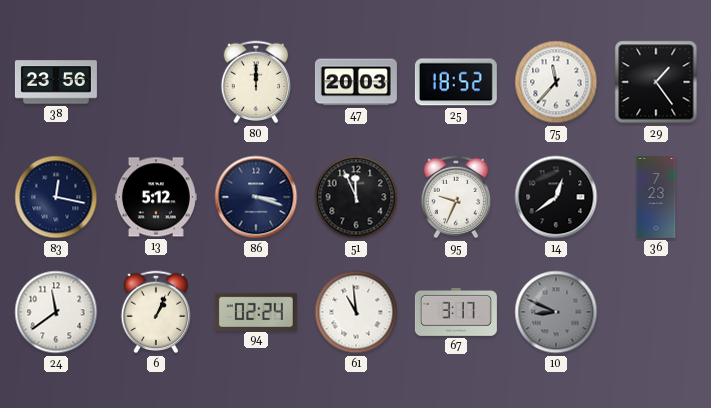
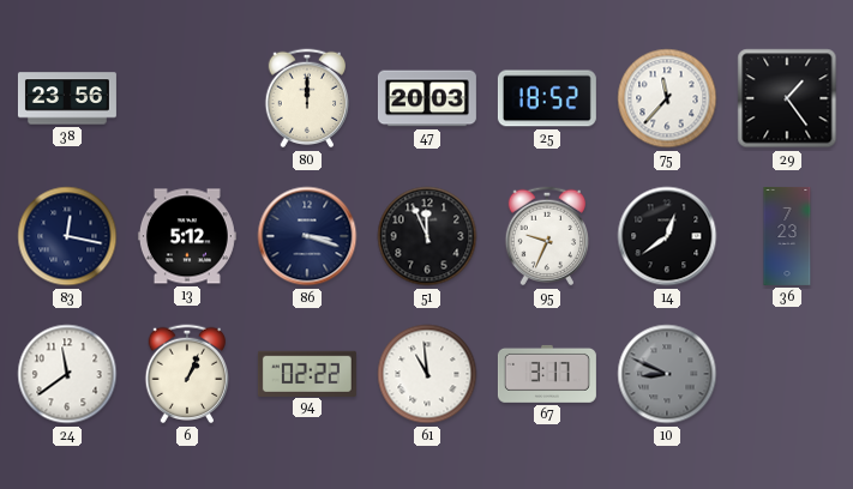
94: 02:24 -> 02:22 (307, 373)
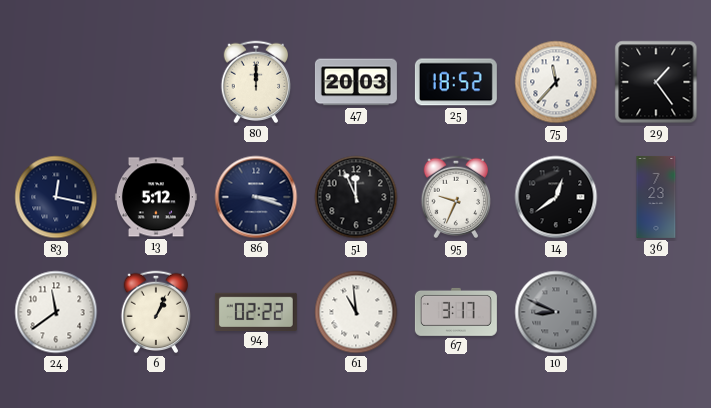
38: 23:56 -> none (67, 98)
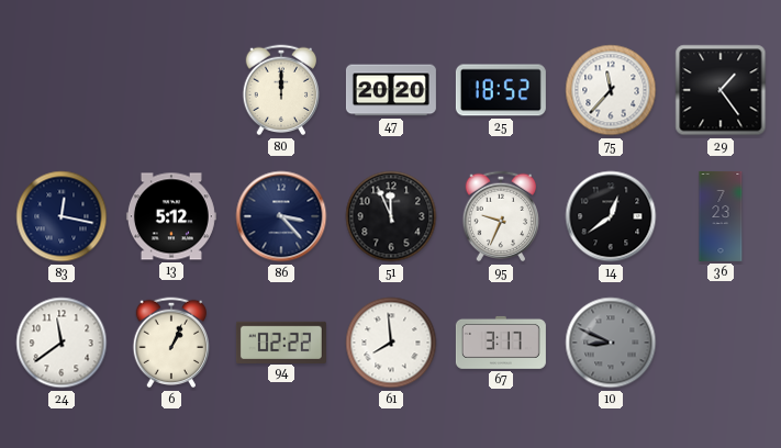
47: 20:03 -> 20:20 (391, 90)
86: 3:18 -> 3:23 (281, 216)
61: 10:59 -> 7:59 (391, 343)
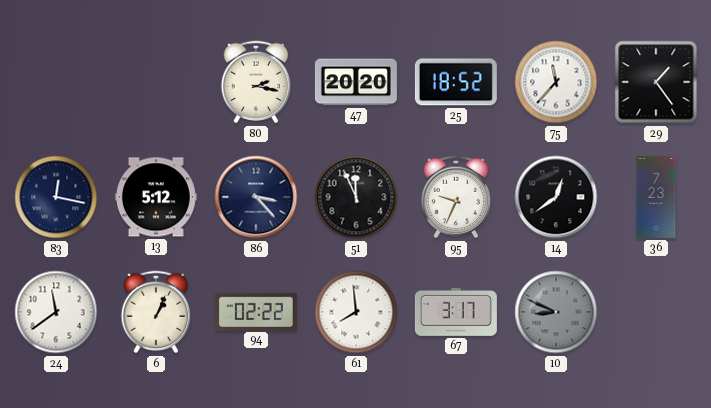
80: 12:00 -> 2:17 (256, 82)
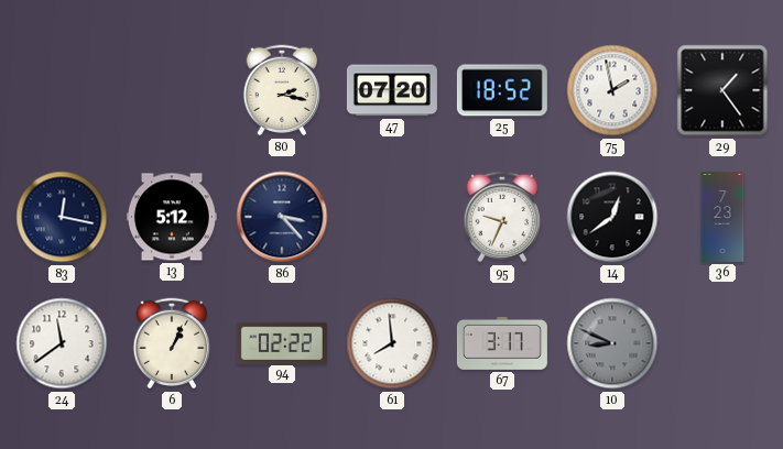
47: 20:20 -> 07:20 (392, 90)
75: 11:37 -> 1:58 (612, 90)
51: 11:56 -> none (356, 197)
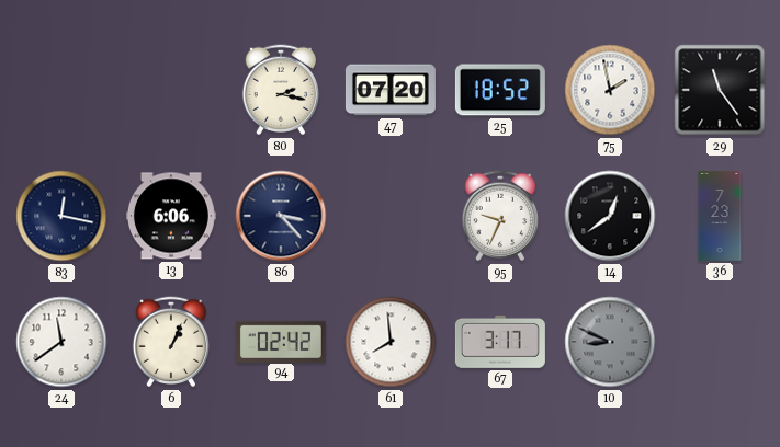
29: 1:24 -> 11:24 (720, 90)
13: 5:12 -> 6:06 (171, 216)
94: 02:22 -> 02:42 (281, 341)
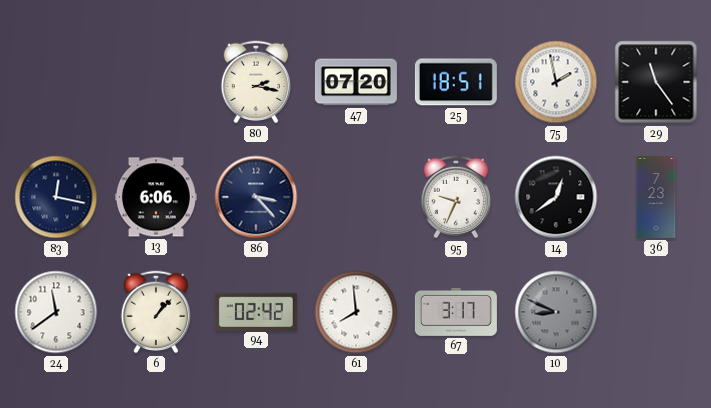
25: 18:52 -> 18:51 (456, 82)
6: 1:04 -> 1:07 (156, 312)
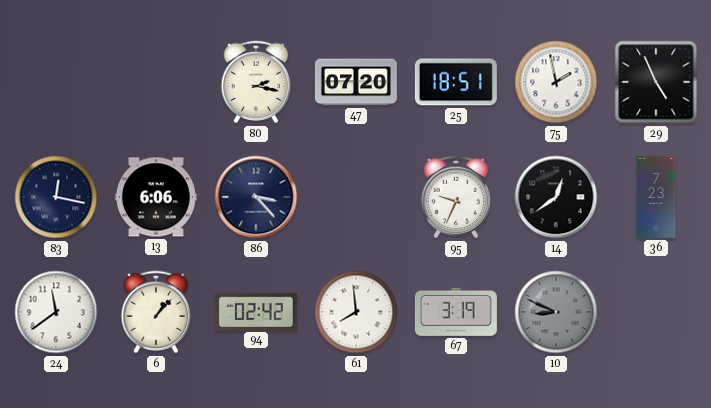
29: 11:24 -> 4:56 (656, 82)
67: 3:17 -> 3:19 (456, 312)
